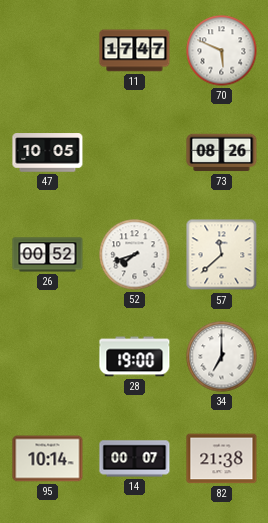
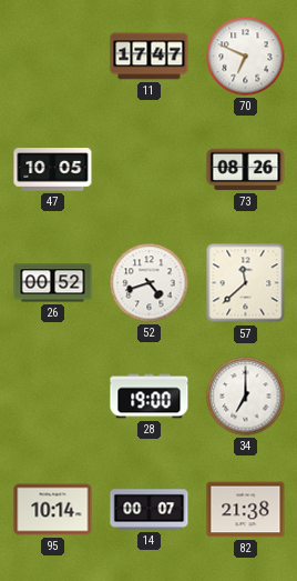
70: 5:49 -> 6:49 (246, 57)
52: 7:42 -> 4:42 (150, 283)
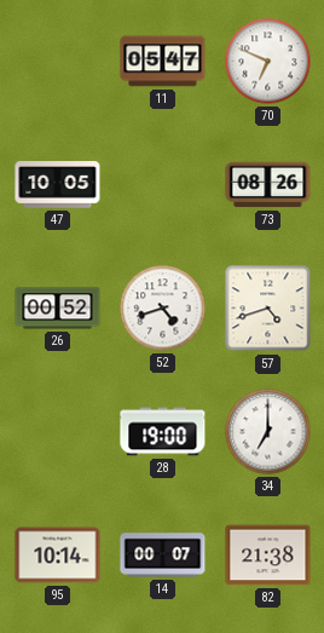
11: 17:47 -> 05:47 (163, 62)
57: 11:38 -> 4:42 (268, 309)
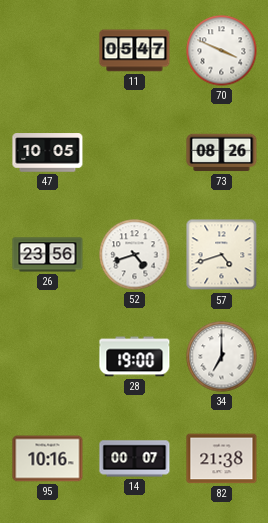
70: 6:49 -> 3:49 (222, 51)
26: 00:52 -> 23:56 (48, 255)
95: 10:14 -> 10:16 (48, 459)
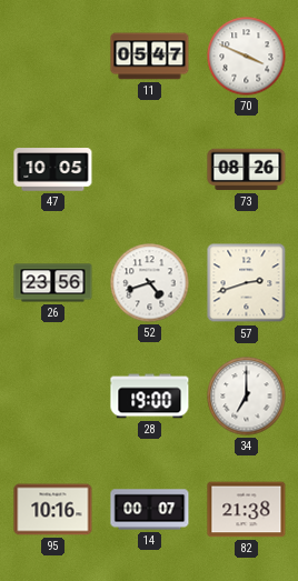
57: 4:42 -> 2:42 (247, 283)
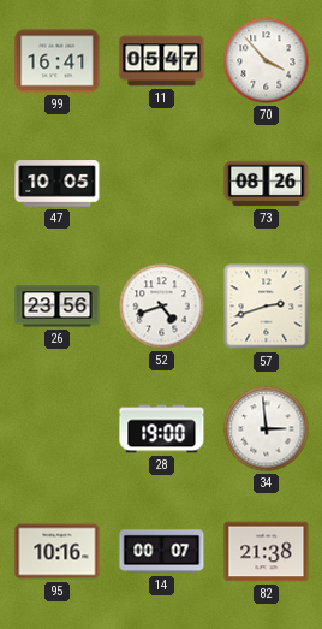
99: none -> 16:41 (58, 61)
70: 3:49 -> 3:53 (267, 61)
34: 7:00 -> 2:59 (267, 429)
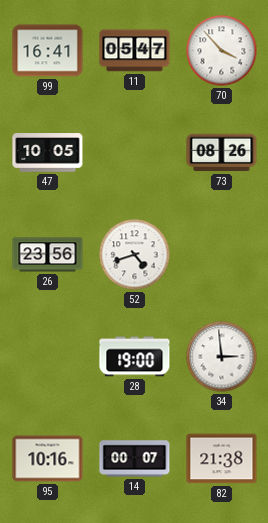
57: 2:42 -> none (267, 307)
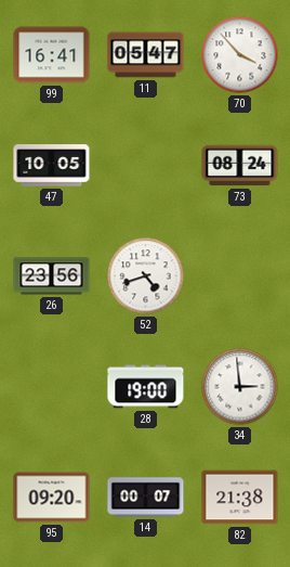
73: 08:26 -> 08:24 (240, 166)
95: 10:16 -> 09:20 (52, 498)
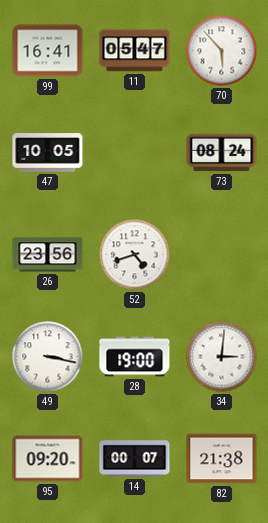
70: 3:53 -> 5:53 (222, 51)
49: none -> 3:17 (48, 357)
34: 2:59 -> 3:01 (222, 357)
